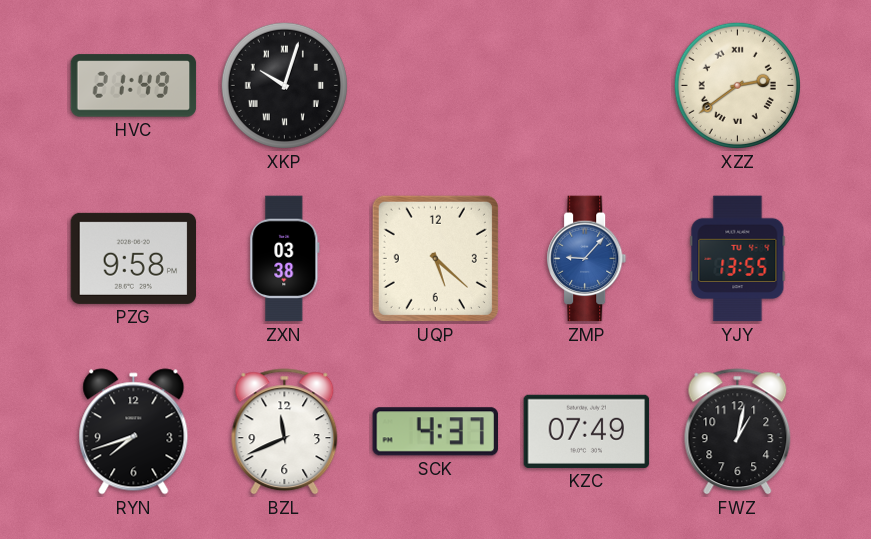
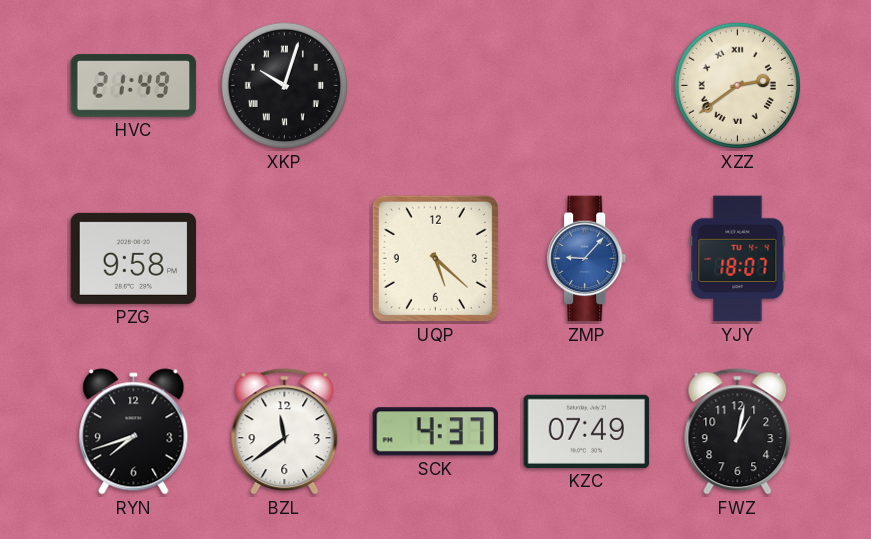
ZXN: 03:38 -> none (285, 259)
YJY: 13:55 -> 18:07 (738, 259)
BZL: 11:41 -> 11:39 (285, 432)
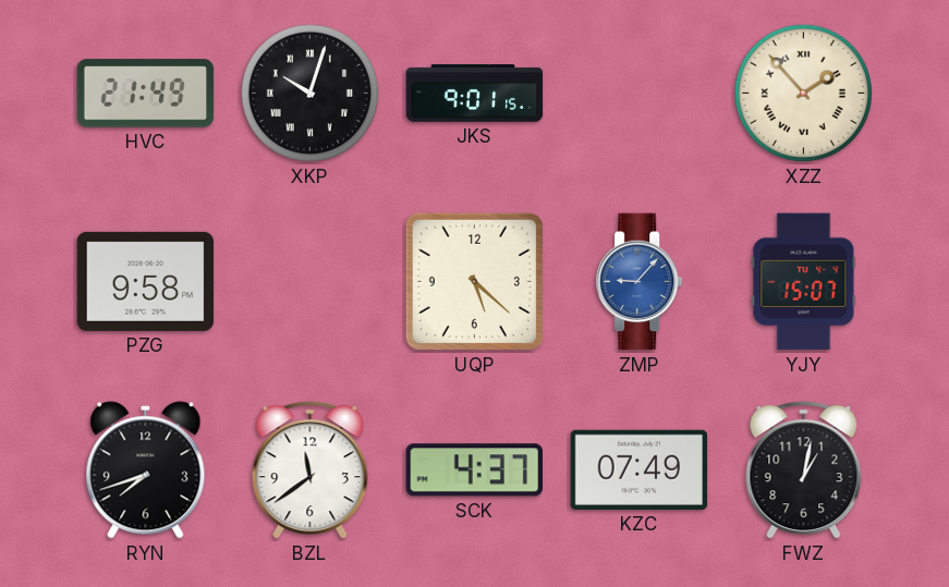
JKS: none -> 9:01 (475, 94)
XZZ: 2:39 -> 1:53 (803, 93)
YJY: 18:07 -> 15:07 (804, 282)
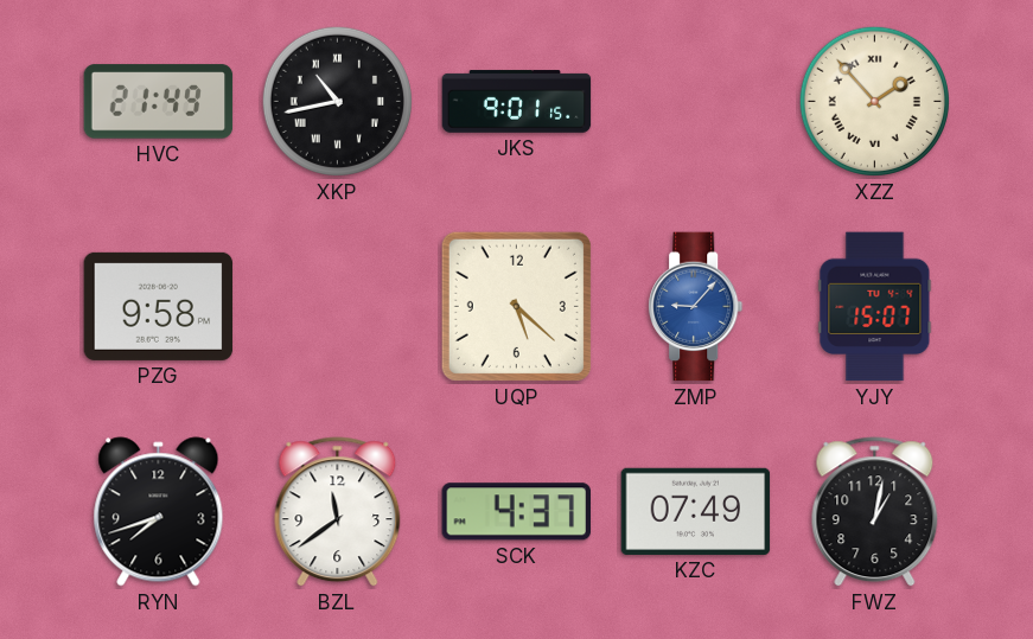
XKP: 10:03 -> 10:43 (337, 101)
